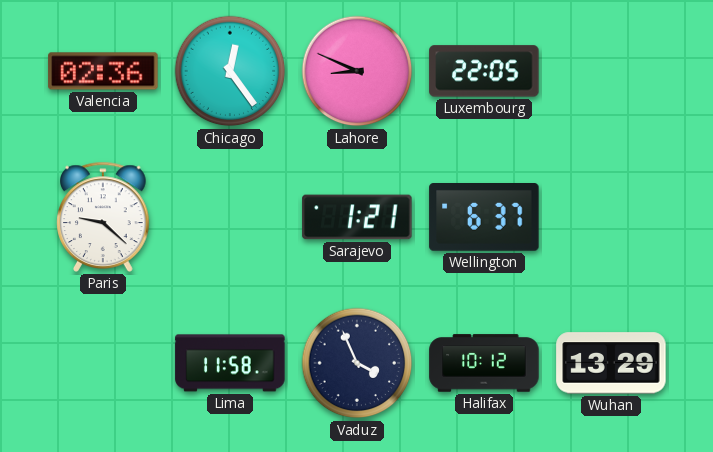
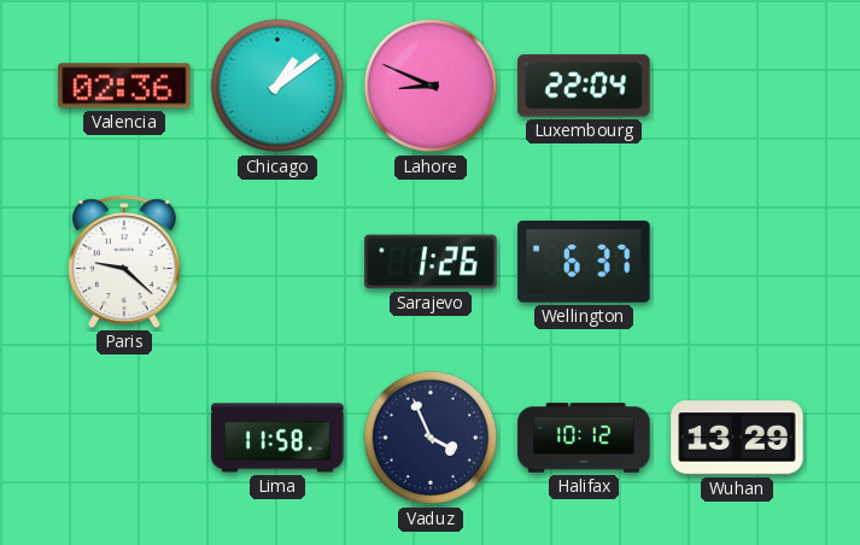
Chicago: 12:24 -> 1:09 (277, 86)
Luxembourg: 22:05 -> 22:04 (584, 86)
Sarajevo: 1:21 -> 1:26 (431, 262)
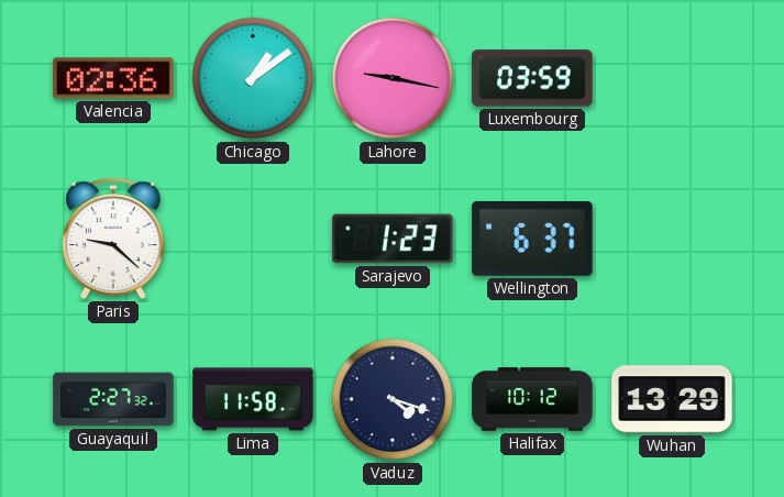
Lahore: 8:49 -> 9:17 (393, 78)
Luxembourg: 22:04 -> 03:59 (532, 78)
Sarajevo: 1:26 -> 1:23 (393, 239)
Guayaquil: none -> 2:27 (113, 399)
Vaduz: 3:56 -> 4:18 (393, 399)
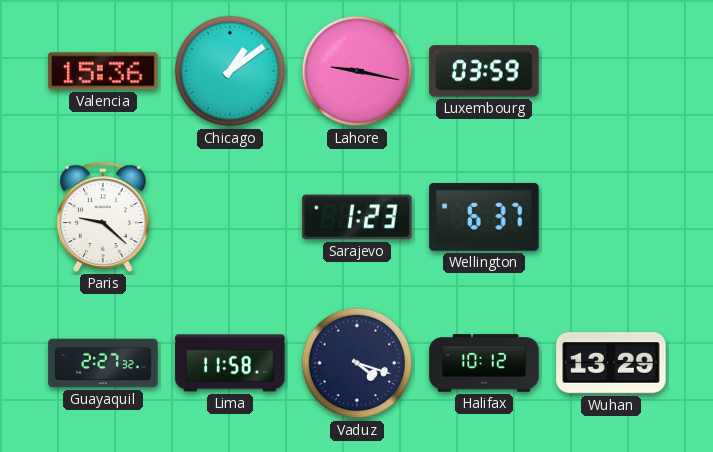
Valencia: 02:36 -> 15:36 (103, 71)
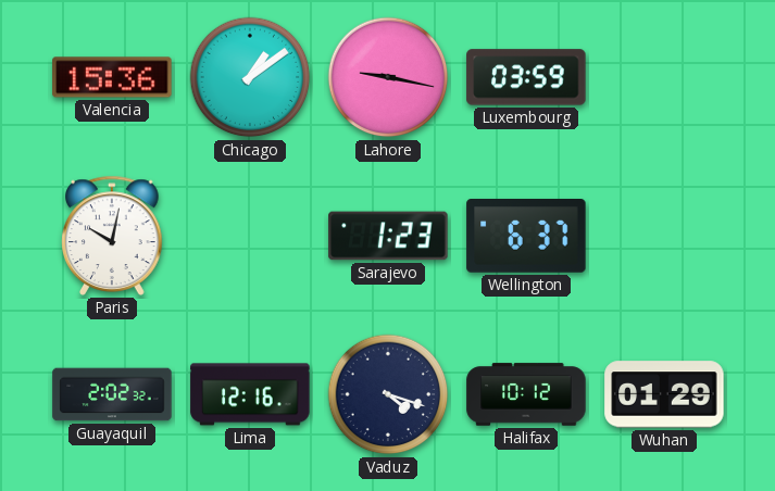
Paris: 9:22 -> 10:02 (112, 236)
Guayaquil: 2:27 -> 2:02 (112, 394)
Lima: 11:58 -> 12:16 (250, 394)
Wuhan: 13:29 -> 01:29 (664, 394)
